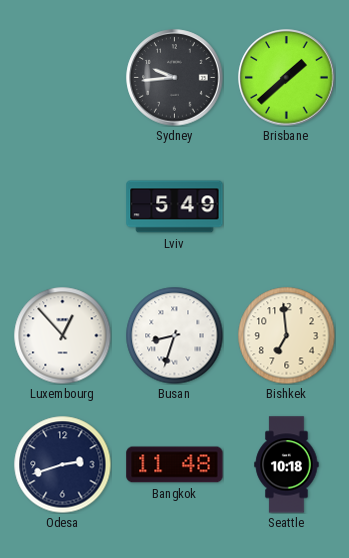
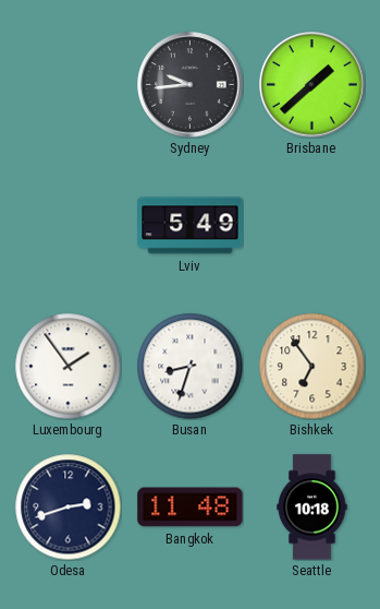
Luxembourg: 12:53 -> 1:54 (68, 366)
Bishkek: 6:59 -> 6:54 (311, 366)
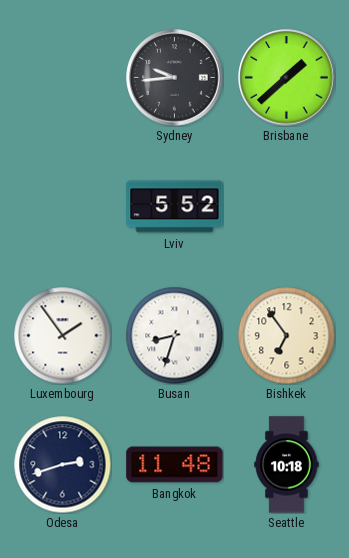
Lviv: 5:49 -> 5:52 (175, 207)
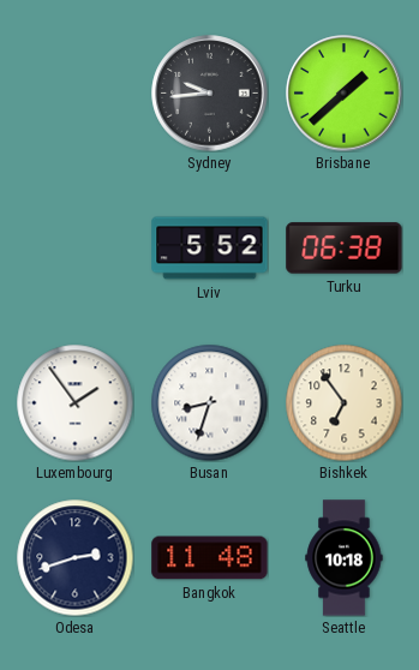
Turku: none -> 06:38 (345, 249)
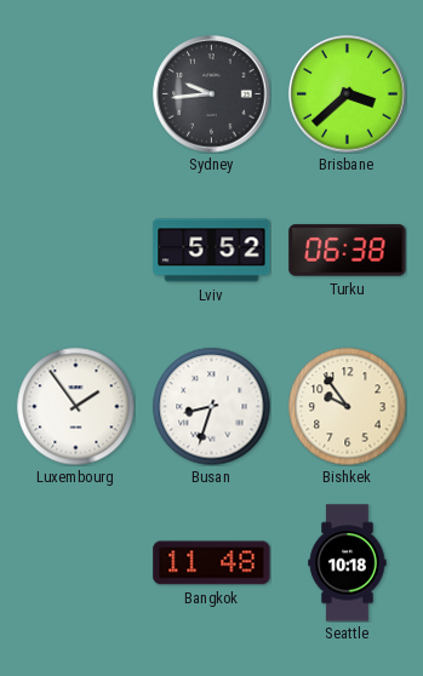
Brisbane: 1:38 -> 3:38 (348, 94)
Bishkek: 6:54 -> 9:54 (347, 406)
Odesa: 2:42 -> none (74, 557)
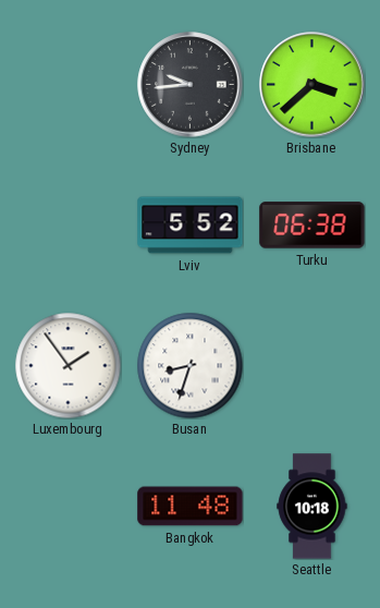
Bishkek: 9:54 -> none (347, 406)
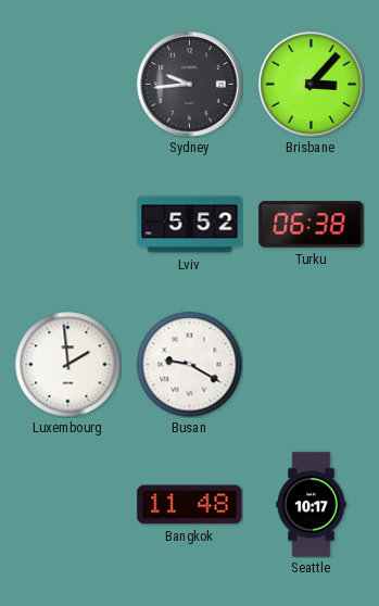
Brisbane: 3:38 -> 3:07 (312, 85)
Luxembourg: 1:54 -> 1:59 (67, 364)
Busan: 8:33 -> 9:20 (189, 364)
Seattle: 10:18 -> 10:17 (312, 505)
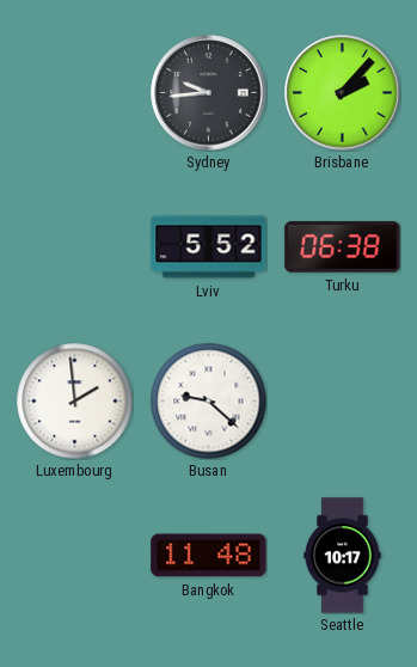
Brisbane: 3:07 -> 2:07 (343, 93)
Busan: 9:20 -> 9:22 (208, 400)
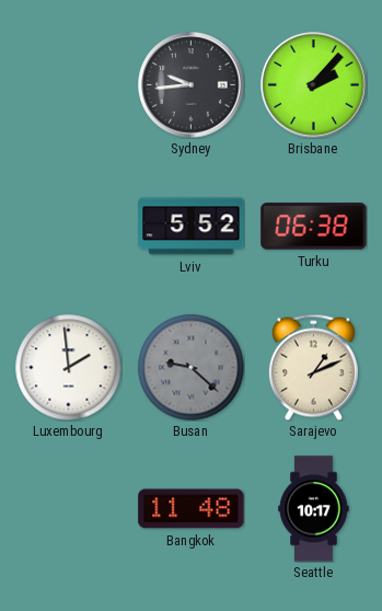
Busan dial: white -> grey (190, 367)
Sarajevo: none -> 1:11 (313, 367)
